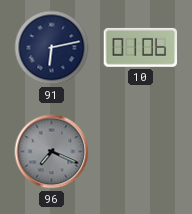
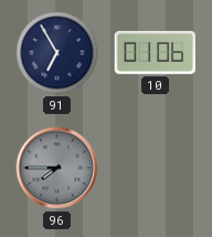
91: 6:13 -> 6:55 (57, 53)
96: 7:19 -> 7:45 (57, 168)
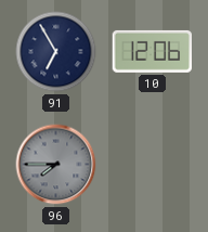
10: 01:06 -> 12:06 (153, 51)
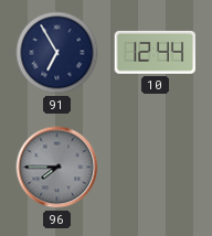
10: 12:06 -> 12:44 (156, 52)
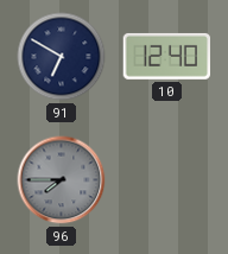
91: 6:55 -> 6:50 (62, 57)
10: 12:44 -> 12:40 (167, 56)
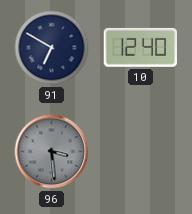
96: 7:45 -> 3:29 (52, 152)
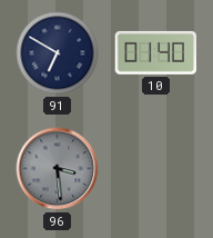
10: 12:40 -> 01:40 (156, 52)
